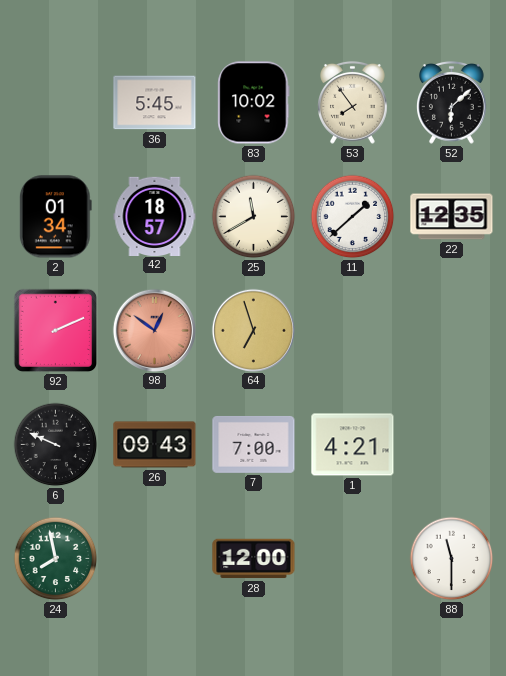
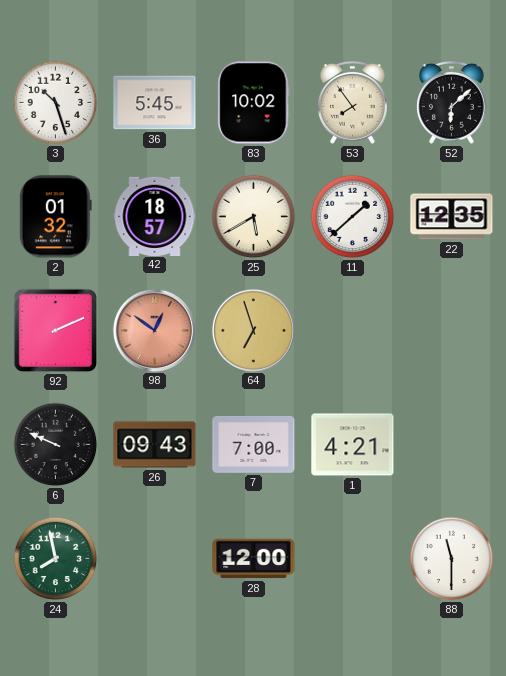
3: none -> 10:27 (56, 103)
2: 01:34 -> 01:32 (55, 217)
25: 11:40 -> 5:40 (254, 217)
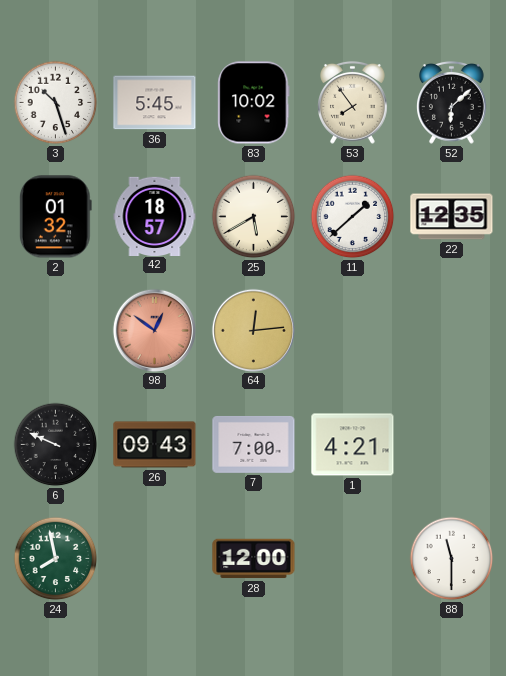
92: 2:11 -> none (56, 331)
64: 6:57 -> 12:14 (253, 330)
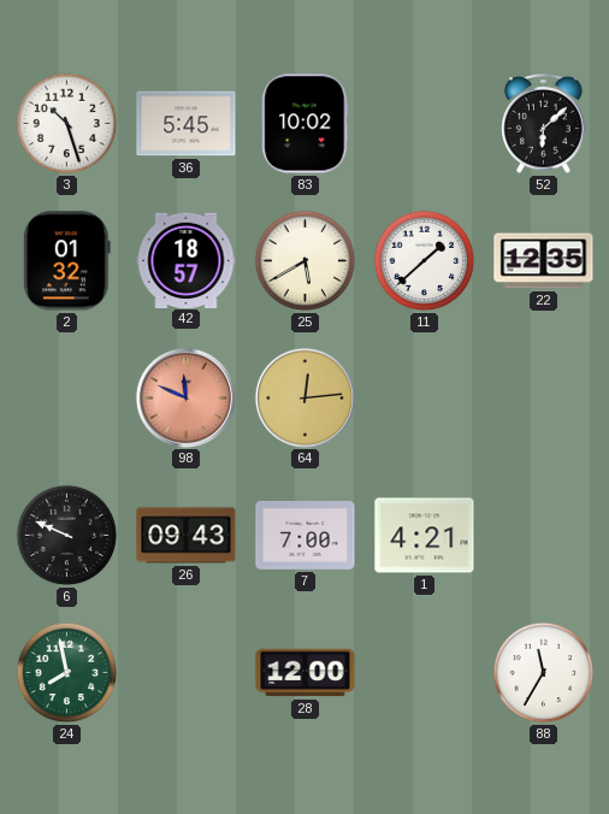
53: 7:54 -> none (353, 102)
98: 12:51 -> 11:49 (185, 397)
88: 11:30 -> 11:35 (544, 673)
